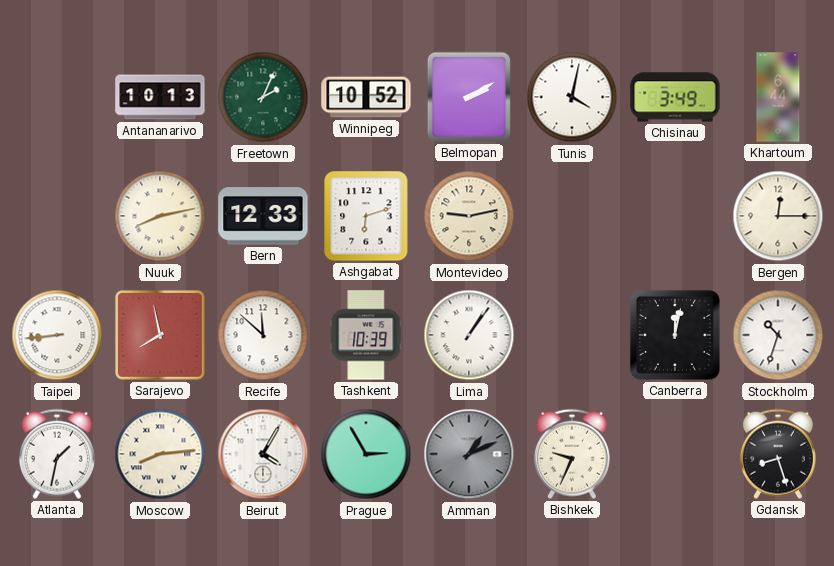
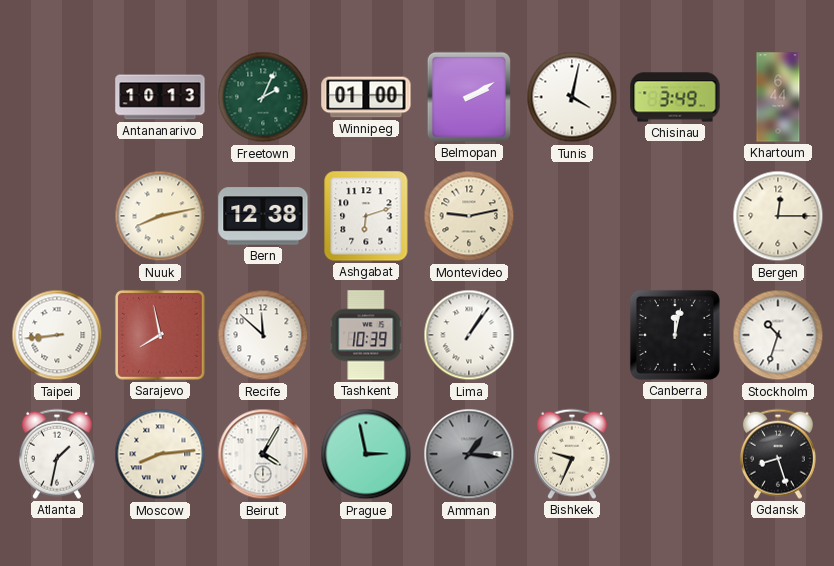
Winnipeg: 10:52 -> 01:00 (366, 97)
Bern: 12:33 -> 12:38 (263, 216)
Prague: 2:55 -> 2:58 (366, 454)
Amman: 1:11 -> 1:16 (469, 454)
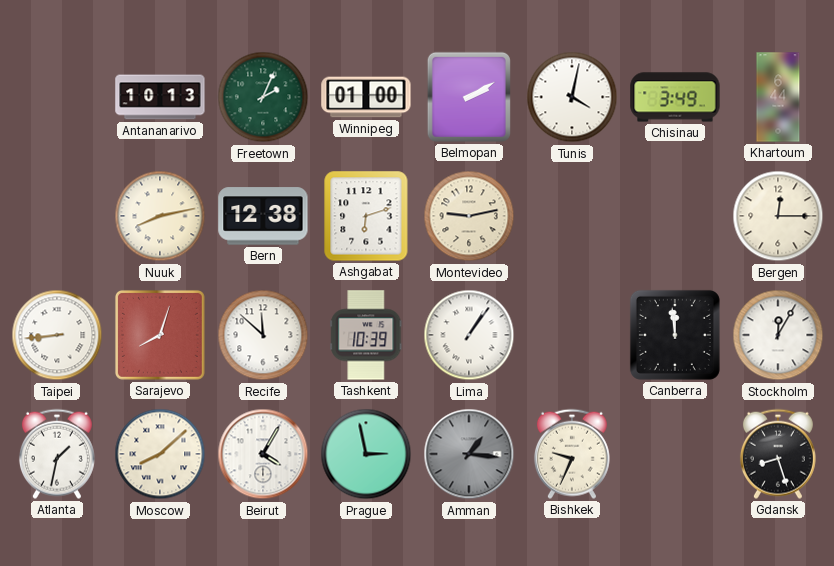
Sarajevo: 7:58 -> 8:03 (160, 335)
Canberra: 12:02 -> 11:59 (675, 335)
Stockholm: 10:33 -> 12:05 (778, 335)
Moscow: 8:14 -> 8:08 (160, 454)
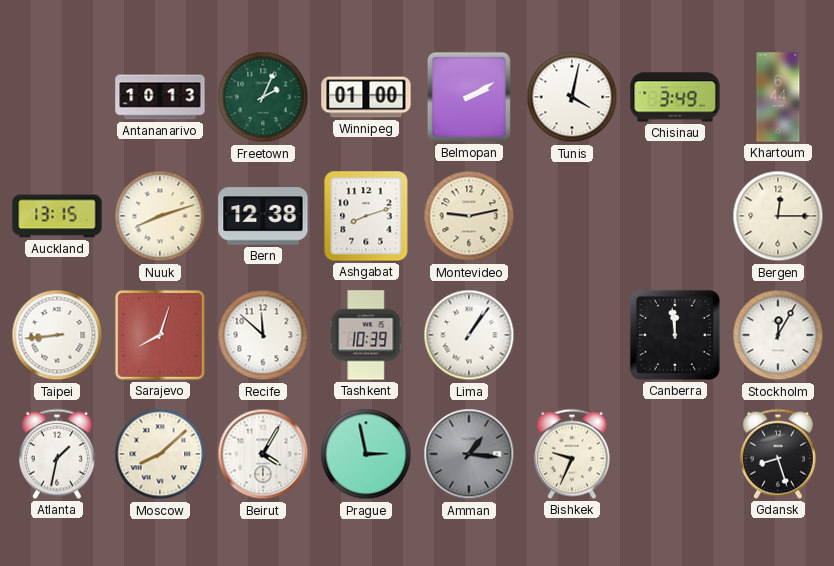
Auckland: none -> 13:15 (57, 216)
Nuuk: 8:13 -> 8:12 (160, 216)
Ashgabat: 6:12 -> 8:12 (366, 216)
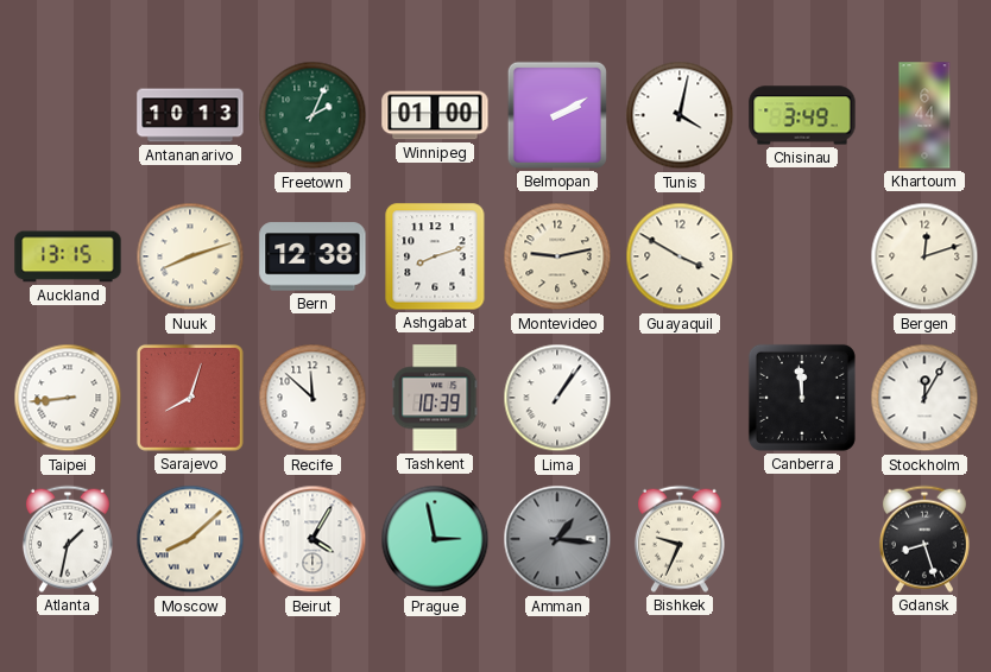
Guayaquil: none -> 3:50 (680, 256)
Bergen: 12:15 -> 12:12 (924, 256)
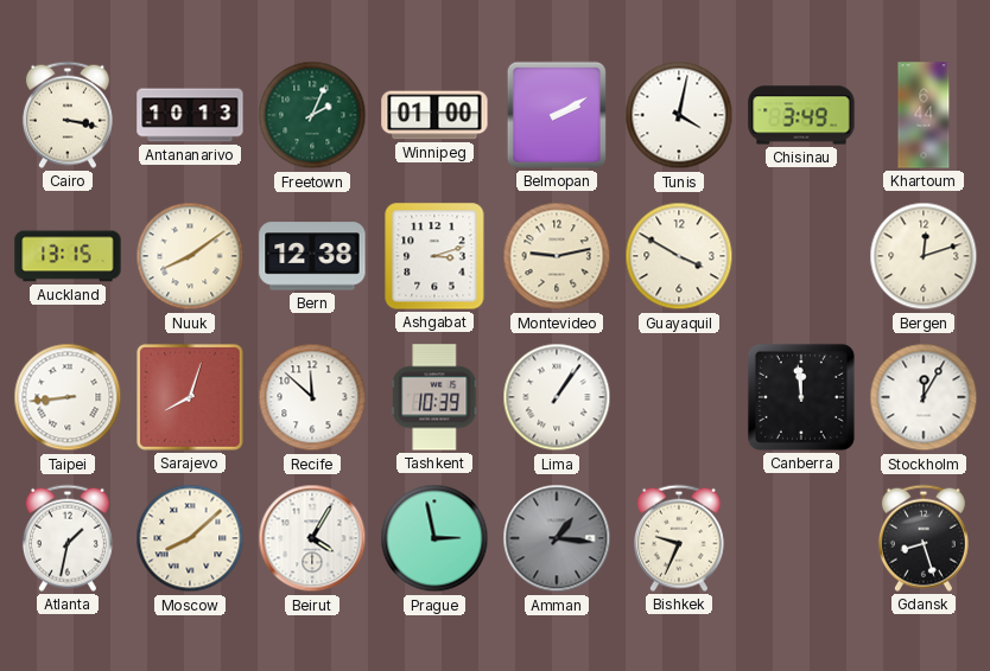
Cairo: none -> 3:17 (68, 115)
Nuuk: 8:12 -> 8:09 (190, 256)
Ashgabat: 8:12 -> 3:12 (434, 256)
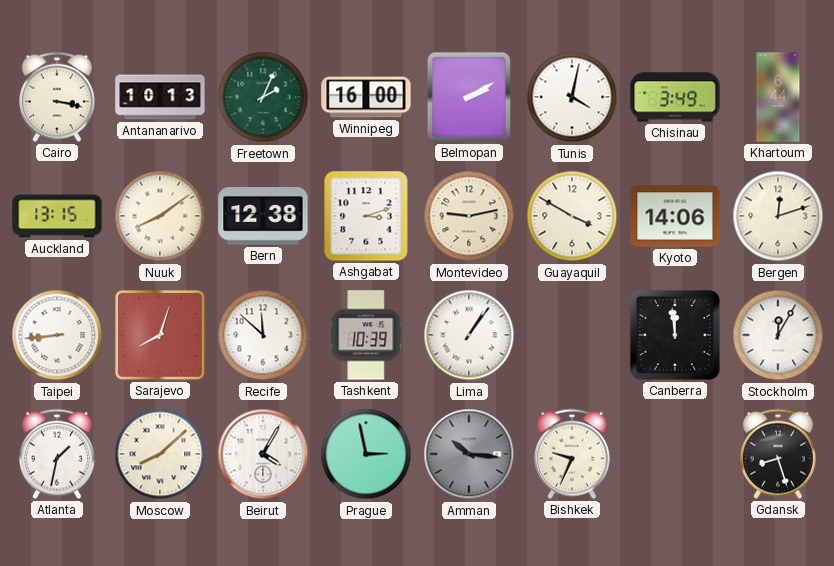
Winnipeg: 01:00 -> 16:00 (366, 97)
Kyoto: none -> 14:06 (675, 216)
Amman: 1:16 -> 10:16 (469, 454)
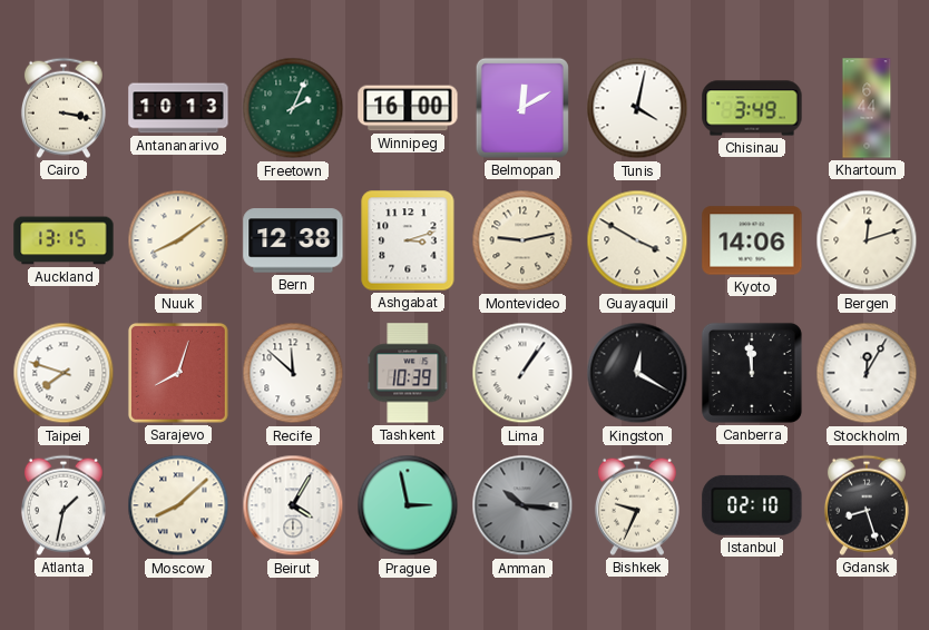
Belmopan: 2:10 -> 12:10 (522, 108)
Taipei: 8:44 -> 7:48 (63, 373)
Kingston: none -> 12:20 (637, 373)
Istanbul: none -> 02:10 (752, 505)
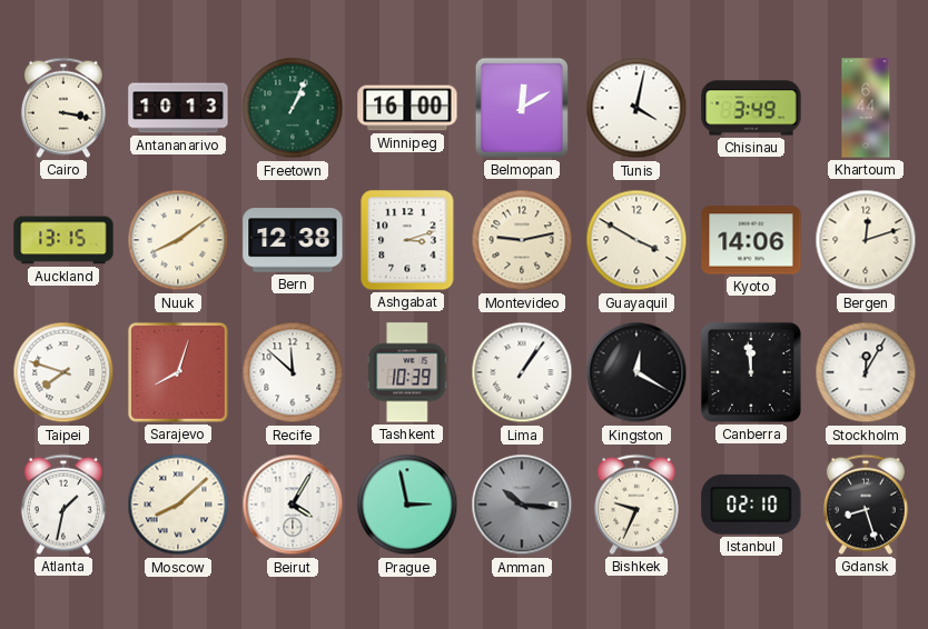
Freetown: 2:04 -> 1:04 (293, 108)
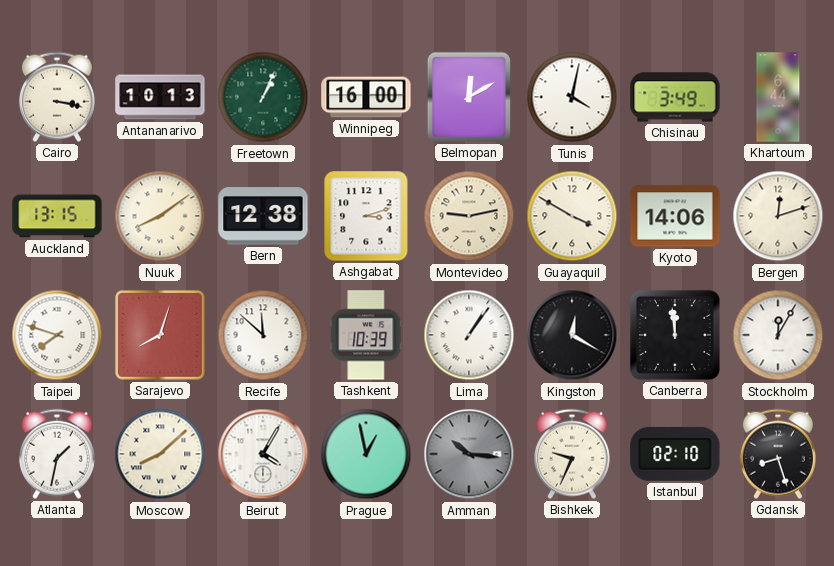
Prague: 2:58 -> 12:58 (366, 454)
